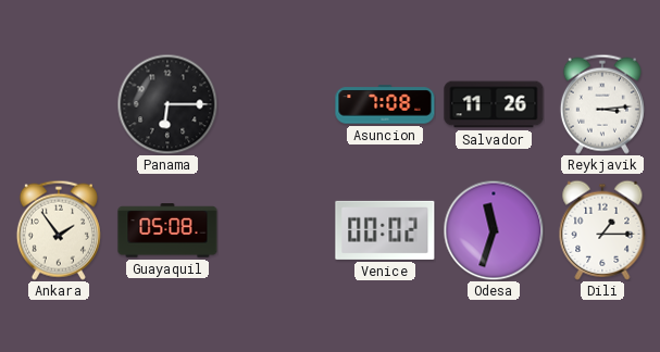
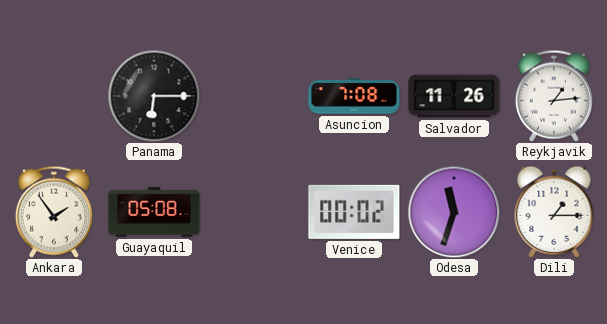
Reykjavik: 3:14 -> 1:14 (554, 96)
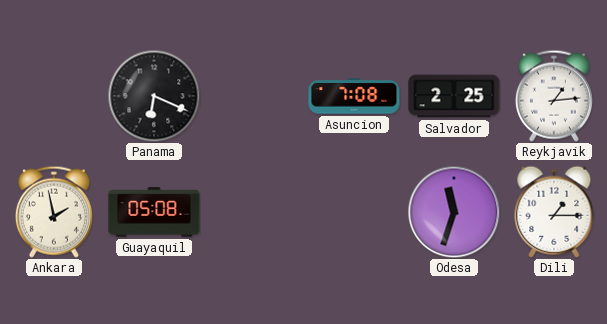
Panama: 6:15 -> 6:19 (154, 96)
Salvador: 11:26 -> 2:25 (454, 96)
Ankara: 1:54 -> 1:58 (54, 212)
Venice: 00:02 -> none (354, 212)
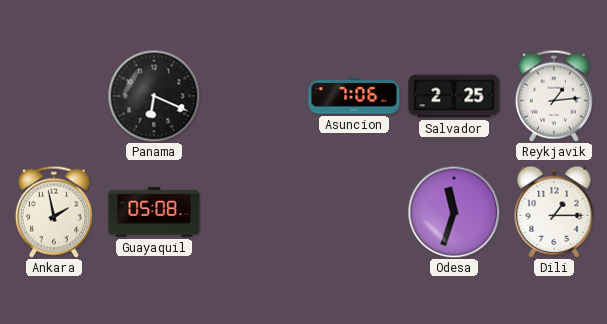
Asuncion: 7:08 -> 7:06 (354, 96)
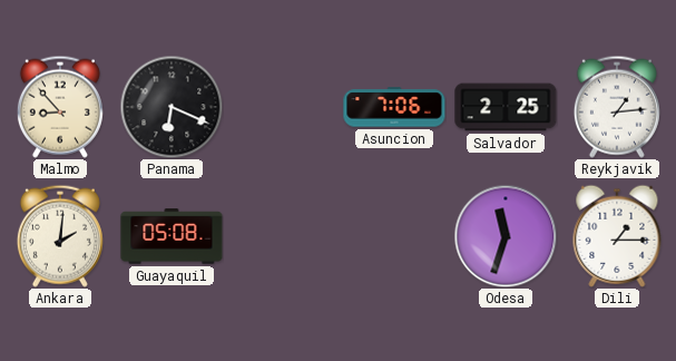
Malmo: none -> 8:53 (60, 107)
Ankara: 1:58 -> 2:01 (60, 236)
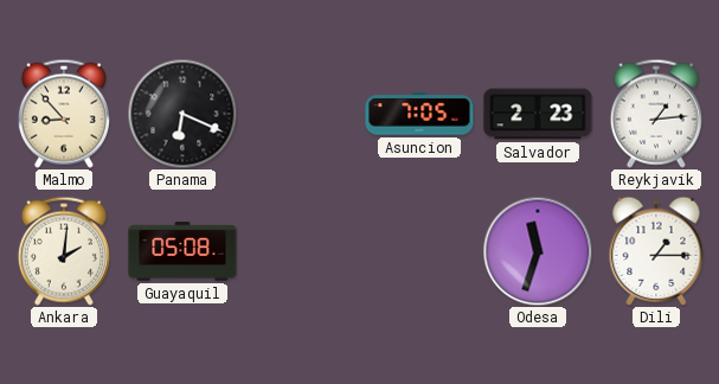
Asuncion: 7:06 -> 7:05 (419, 114)
Salvador: 2:25 -> 2:23 (538, 114)
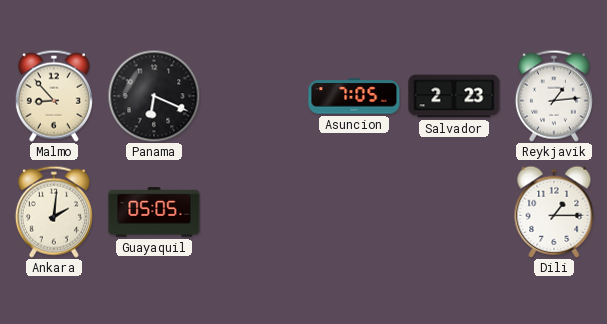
Guayaquil: 05:08 -> 05:05 (154, 212)
Odesa: 11:33 -> none (538, 251)
